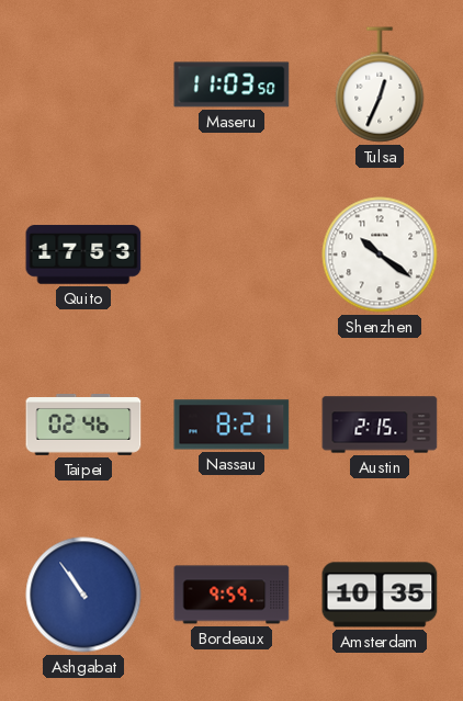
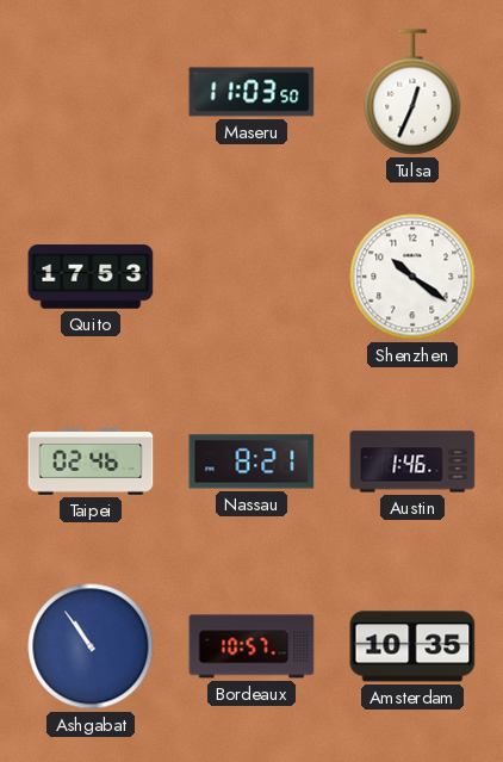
Austin: 2:15 -> 1:46 (412, 461)
Bordeaux: 9:59 -> 10:57 (251, 646)
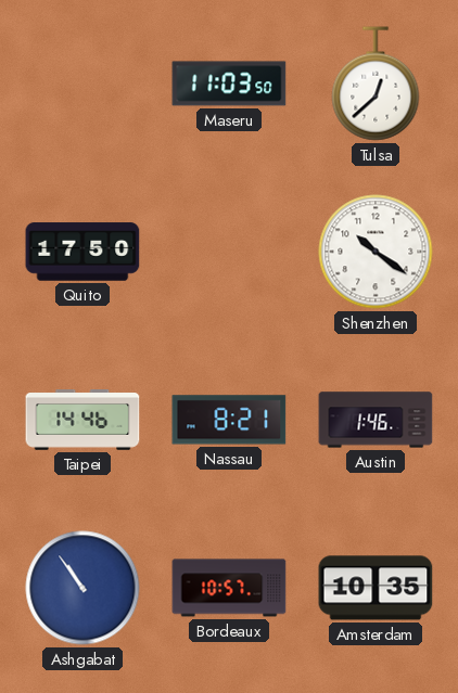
Tulsa: 12:34 -> 12:38 (376, 84)
Quito: 17:53 -> 17:50 (82, 252)
Taipei: 02:46 -> 14:46 (82, 421)
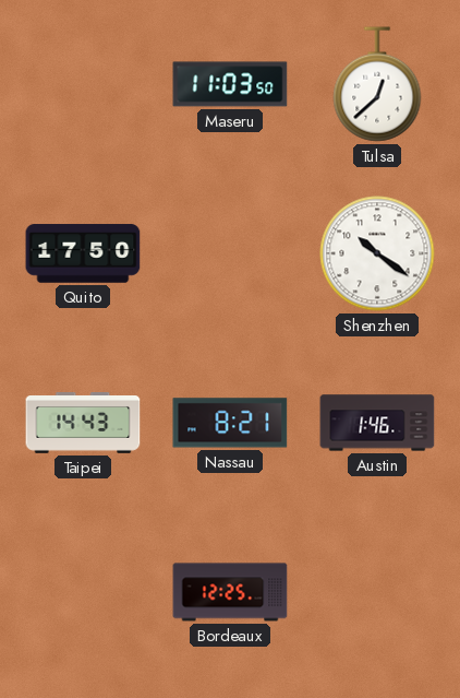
Taipei: 14:46 -> 14:43 (83, 424)
Ashgabat: 10:54 -> none (82, 588)
Bordeaux: 10:57 -> 12:25 (230, 592)
Amsterdam: 10:35 -> none (376, 588)
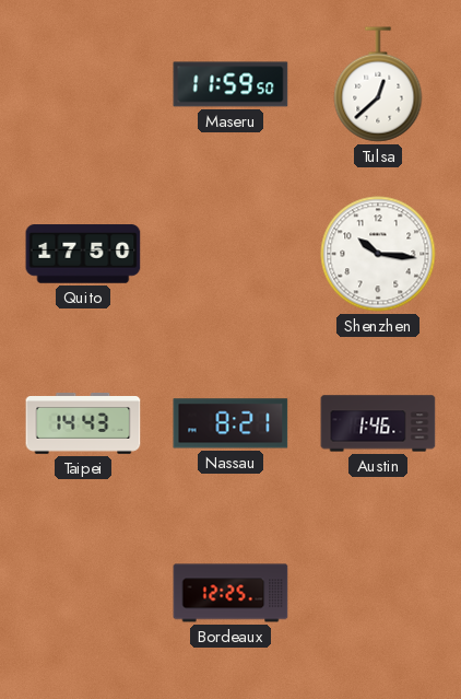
Maseru: 11:03 -> 11:59 (230, 84)
Shenzhen: 10:21 -> 10:16 (378, 254)
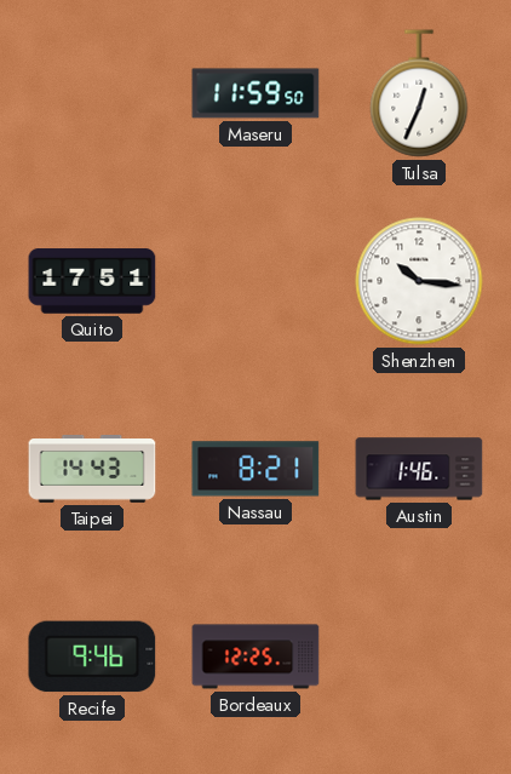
Tulsa: 12:38 -> 12:34 (419, 93)
Quito: 17:50 -> 17:51 (92, 281)
Recife: none -> 9:46 (92, 657)
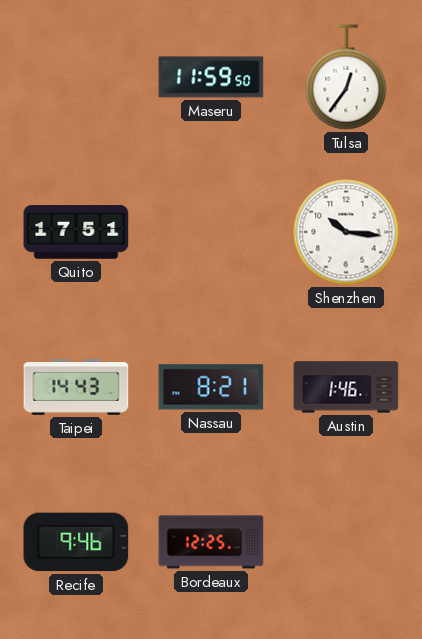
Tulsa: 12:34 -> 12:36 (346, 77)
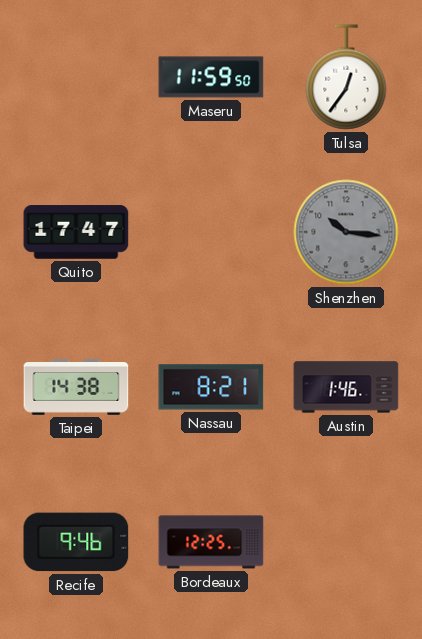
Quito: 17:51 -> 17:47 (76, 232)
Shenzhen dial: white -> grey (346, 232)
Taipei: 14:43 -> 14:38 (76, 388)
